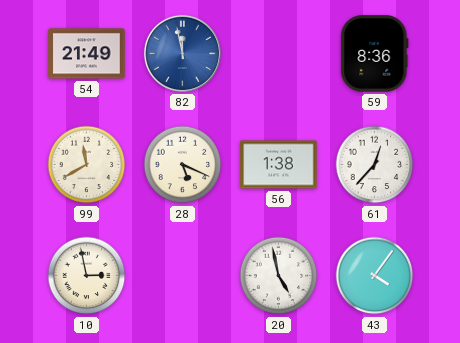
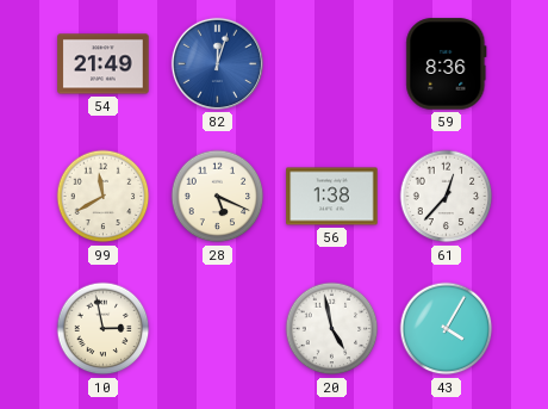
82: 11:58 -> 12:03 (217, 63)
43: 4:06 -> 4:05 (447, 329)
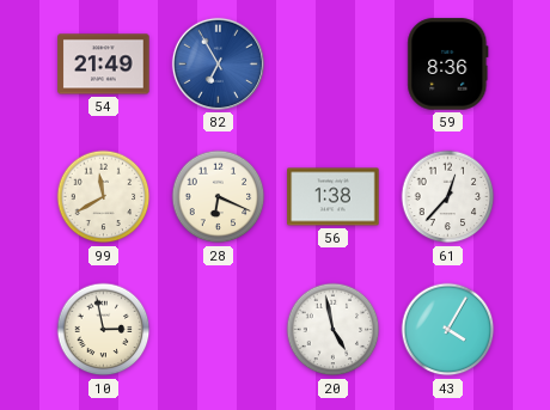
82: 12:03 -> 6:55 (218, 63)
28: 5:19 -> 6:19 (219, 197)
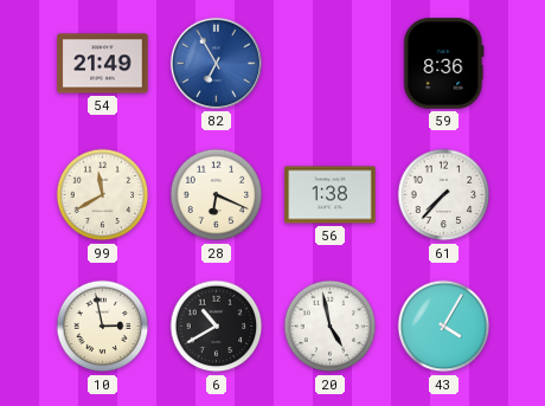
61: 12:37 -> 7:37 (444, 195)
6: none -> 10:40 (217, 327)
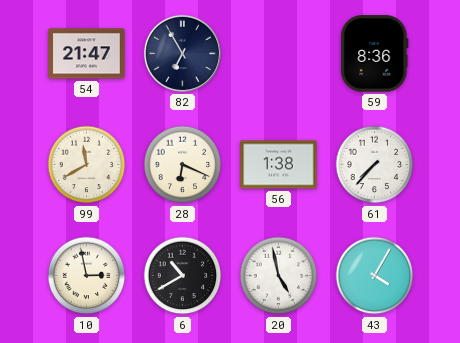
54: 21:49 -> 21:47 (87, 54)
82 dial: blue -> navy (182, 53)
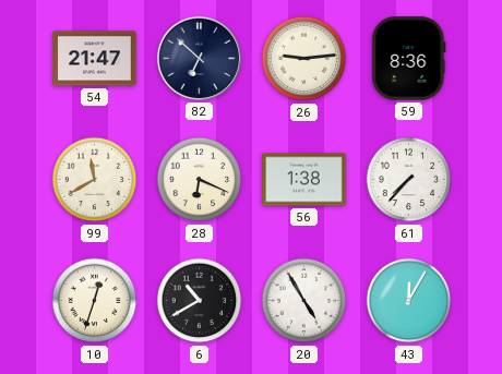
82: 6:55 -> 6:52 (199, 58)
26: none -> 9:14 (304, 59)
10: 2:58 -> 12:33 (95, 301)
20: 4:58 -> 4:55 (304, 301)
43: 4:05 -> 12:05 (409, 301)
